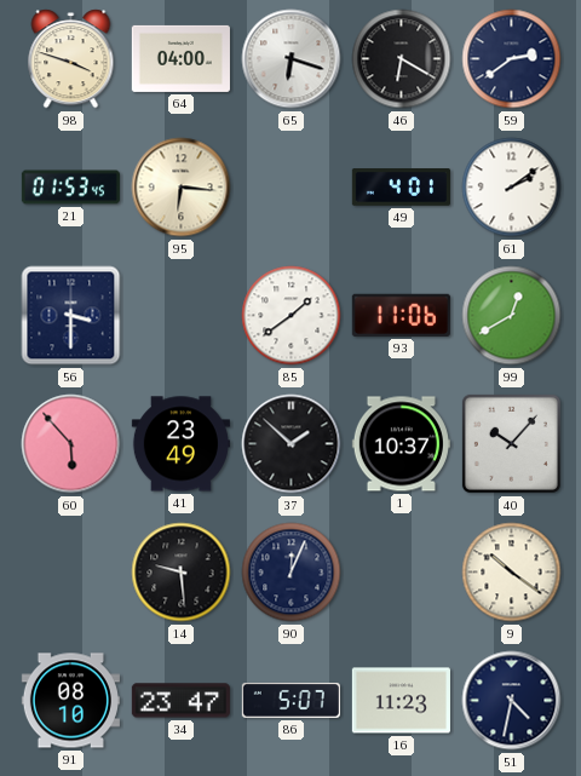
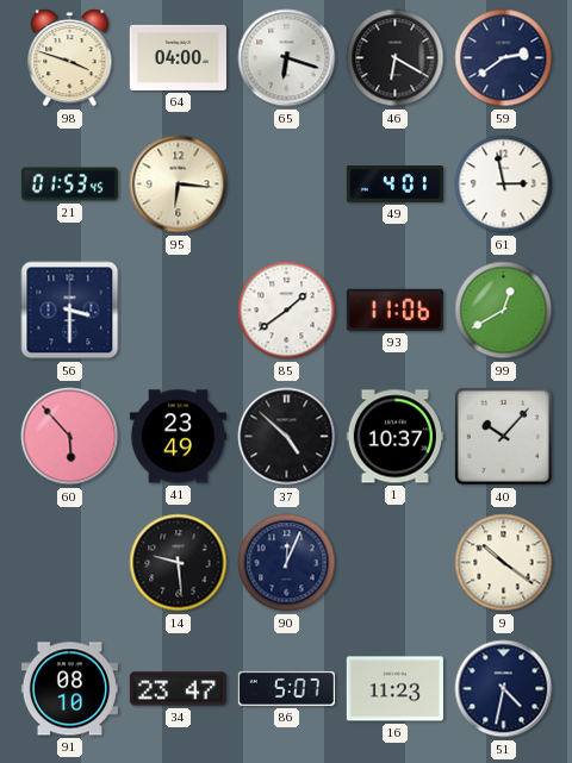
61: 2:09 -> 2:58 (504, 185)
37: 1:52 -> 4:52 (287, 437)
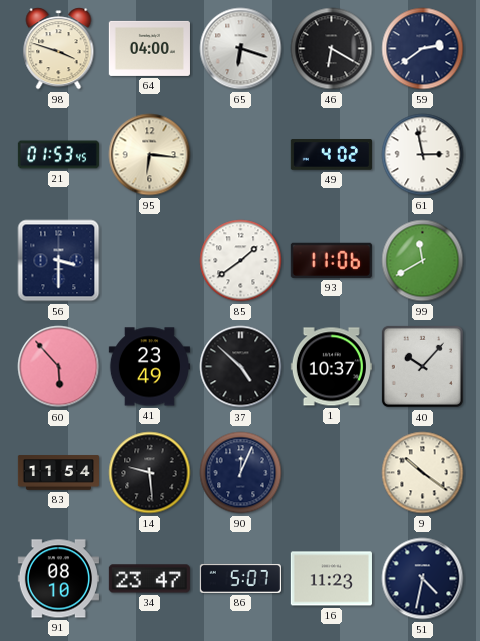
49: 4:01 -> 4:02 (331, 155)
99: 12:40 -> 11:40 (423, 261)
83: none -> 11:54 (58, 473)
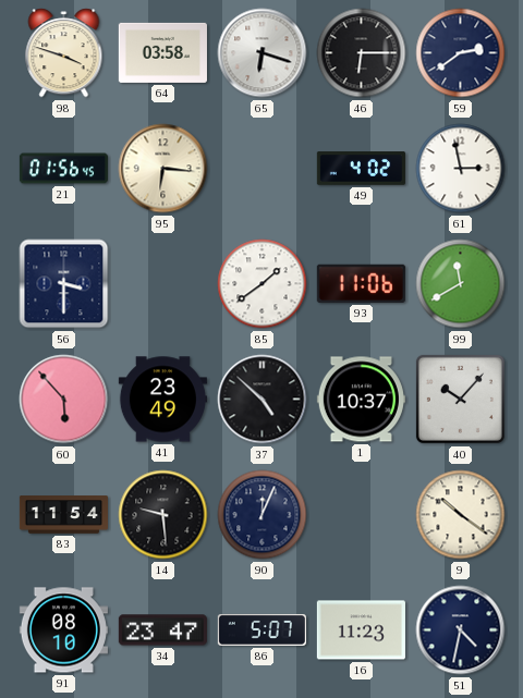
64: 04:00 -> 03:58 (162, 52)
46: 6:20 -> 6:15 (362, 53)
21: 01:53 -> 01:56 (63, 169)
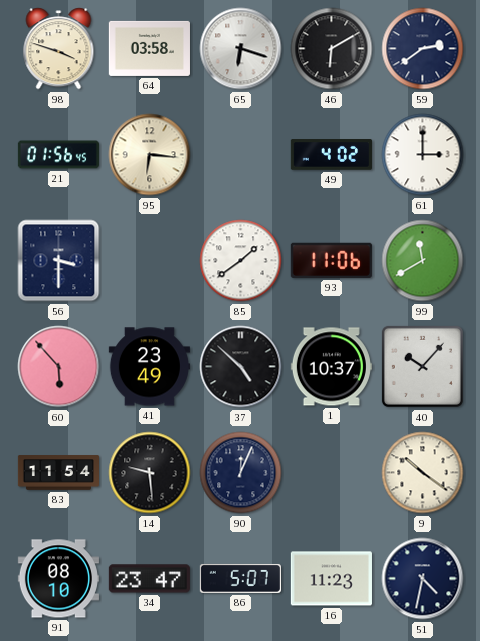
46: 6:15 -> 6:10 (332, 49)
61: 2:58 -> 3:00 (423, 155)
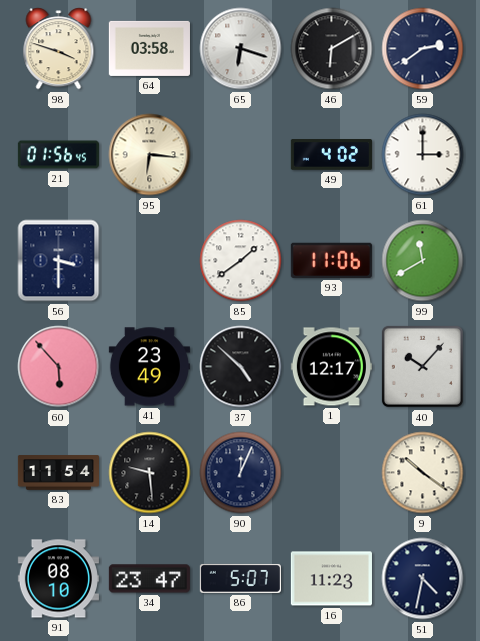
1: 10:37 -> 12:17 (331, 367)
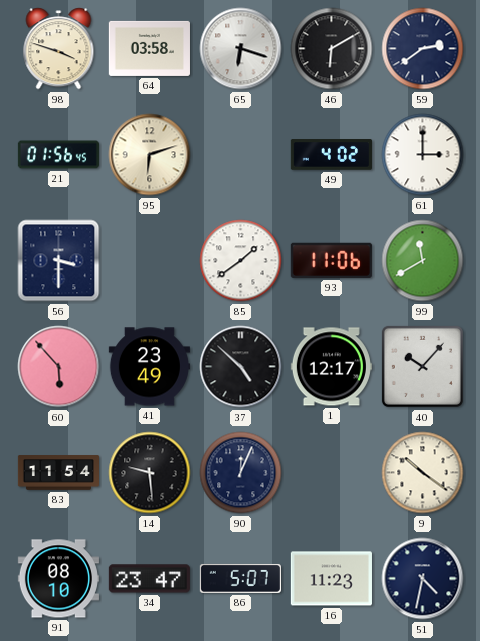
95: 6:16 -> 6:12 (150, 155)
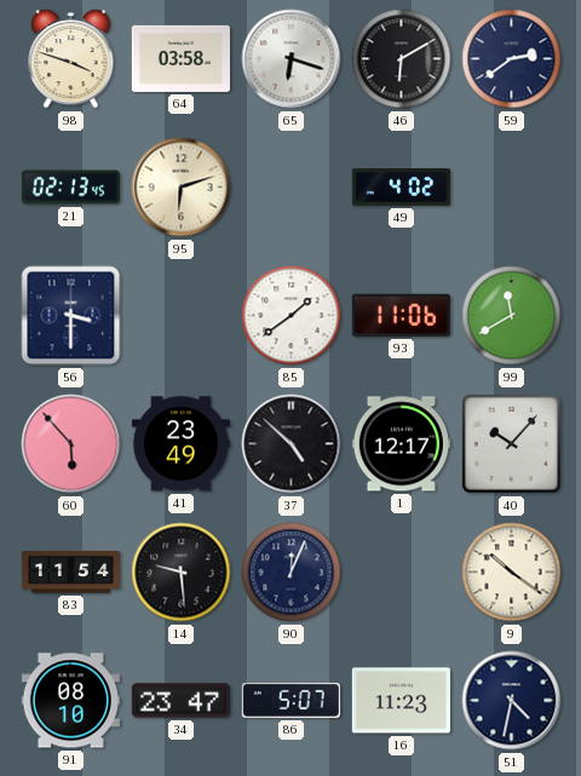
21: 01:56 -> 02:13 (70, 188)
61: 3:00 -> none (423, 155)
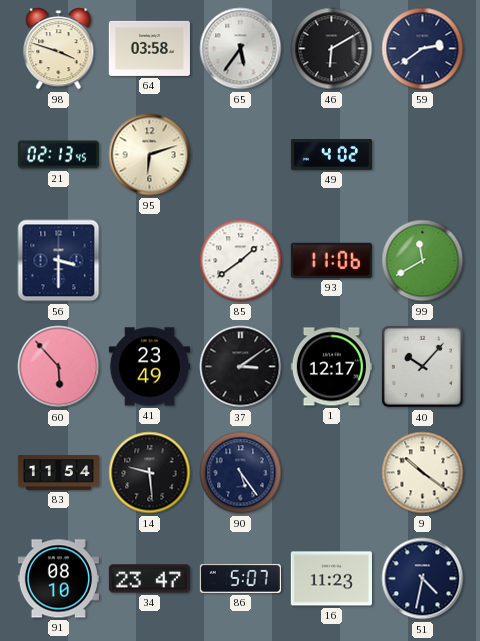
65: 6:18 -> 5:36 (241, 49)
37: 4:52 -> 3:09 (241, 367)
90: 12:04 -> 5:24 (241, 473)
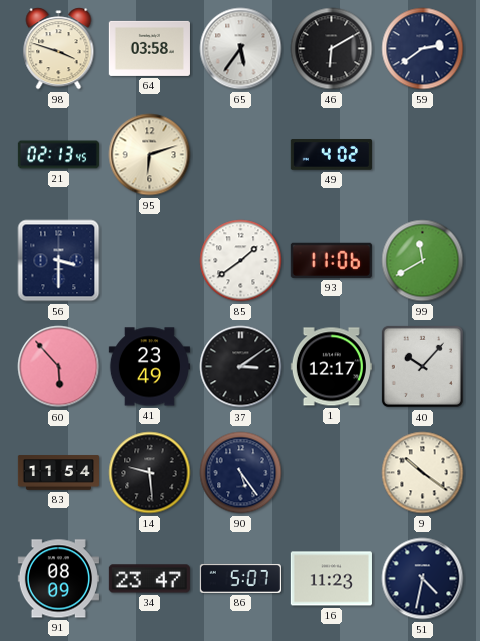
91: 08:10 -> 08:09 (58, 579)
